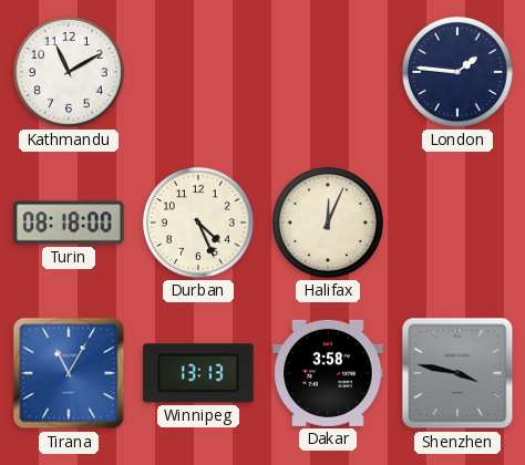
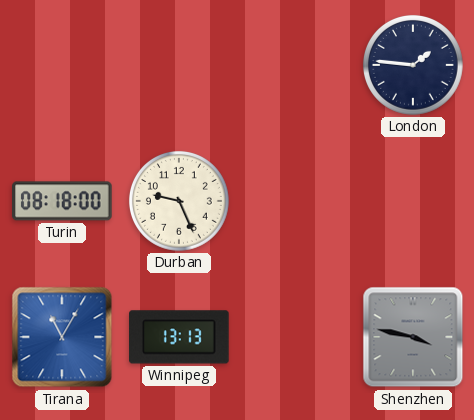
Kathmandu: 11:10 -> none (69, 72)
Durban: 4:26 -> 9:26 (179, 201)
Halifax: 12:04 -> none (328, 223)
Dakar: 3:58 -> none (328, 373)
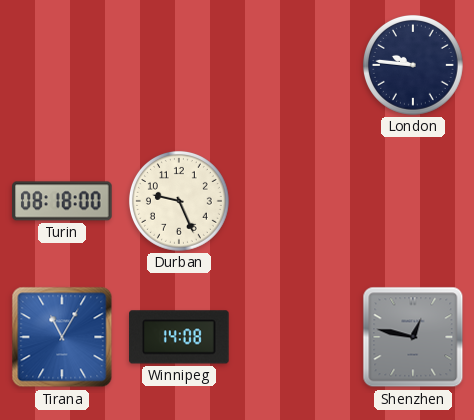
London: 1:46 -> 9:46 (413, 65)
Winnipeg: 13:13 -> 14:08 (179, 337)
Shenzhen: 3:47 -> 12:47 (413, 337)
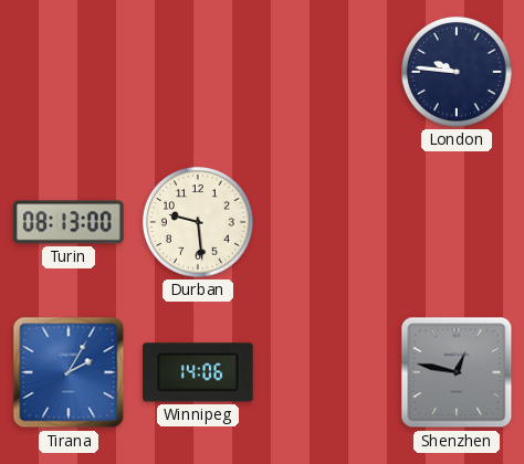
Turin: 08:18 -> 08:13 (69, 222)
Durban: 9:26 -> 9:29 (198, 222)
Tirana: 11:05 -> 2:05 (69, 372)
Winnipeg: 14:08 -> 14:06 (198, 372)
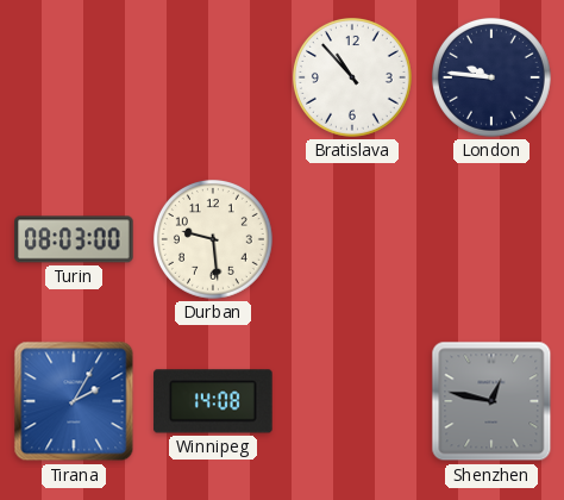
Bratislava: none -> 10:53 (352, 77)
Turin: 08:13 -> 08:03 (74, 239)
Winnipeg: 14:06 -> 14:08 (213, 401)
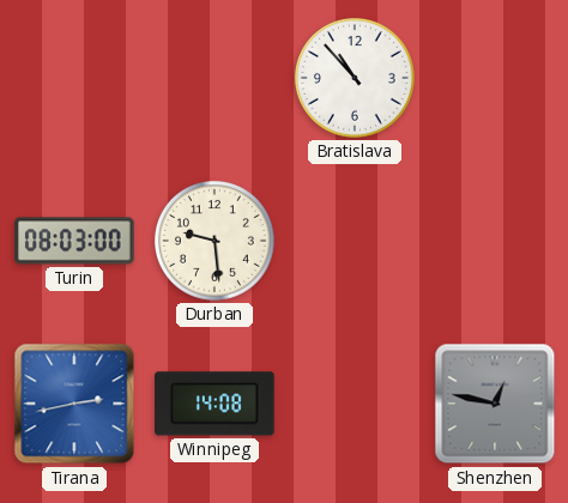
London: 9:46 -> none (491, 77)
Tirana: 2:05 -> 2:43 (74, 404)
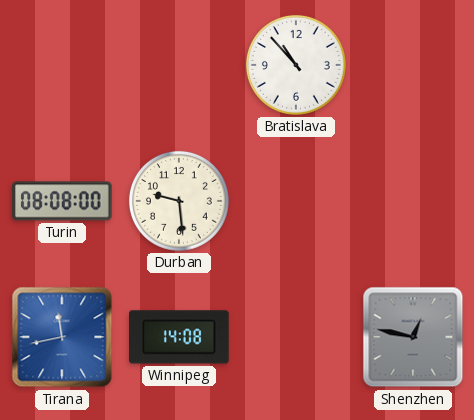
Turin: 08:03 -> 08:08 (62, 201)
Tirana: 2:43 -> 11:43 (62, 337)
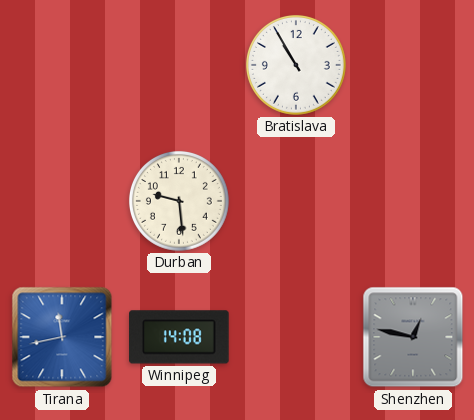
Bratislava: 10:53 -> 10:55 (296, 65)
Turin: 08:08 -> none (62, 201)
